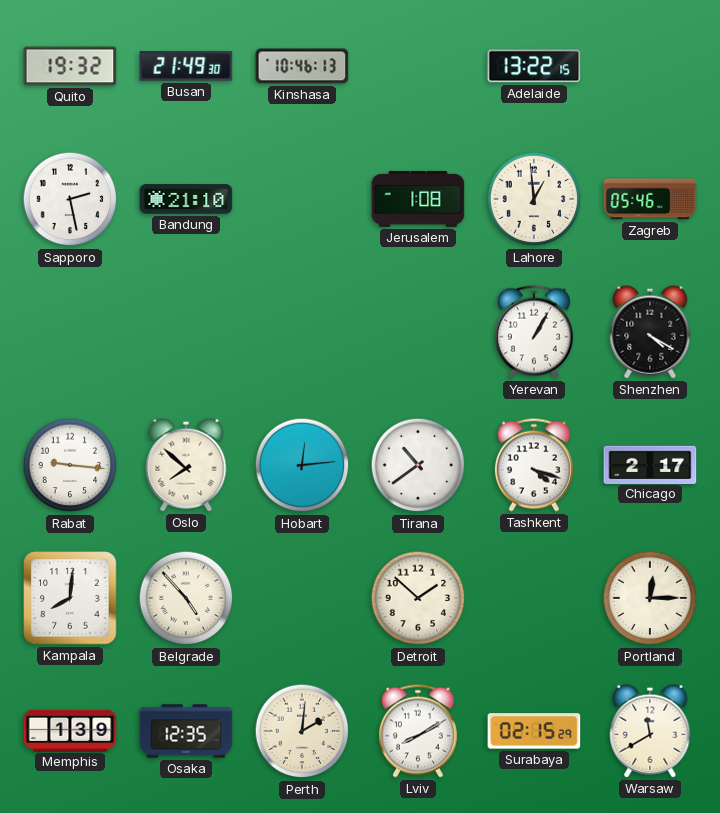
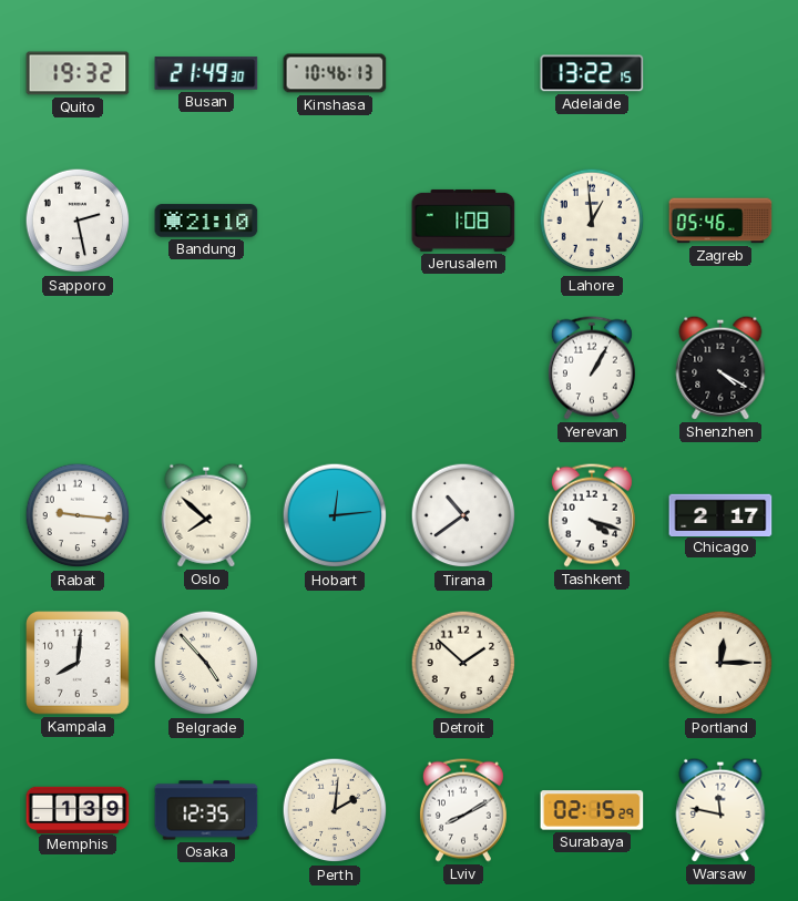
Warsaw: 11:40 -> 11:47 (720, 810)
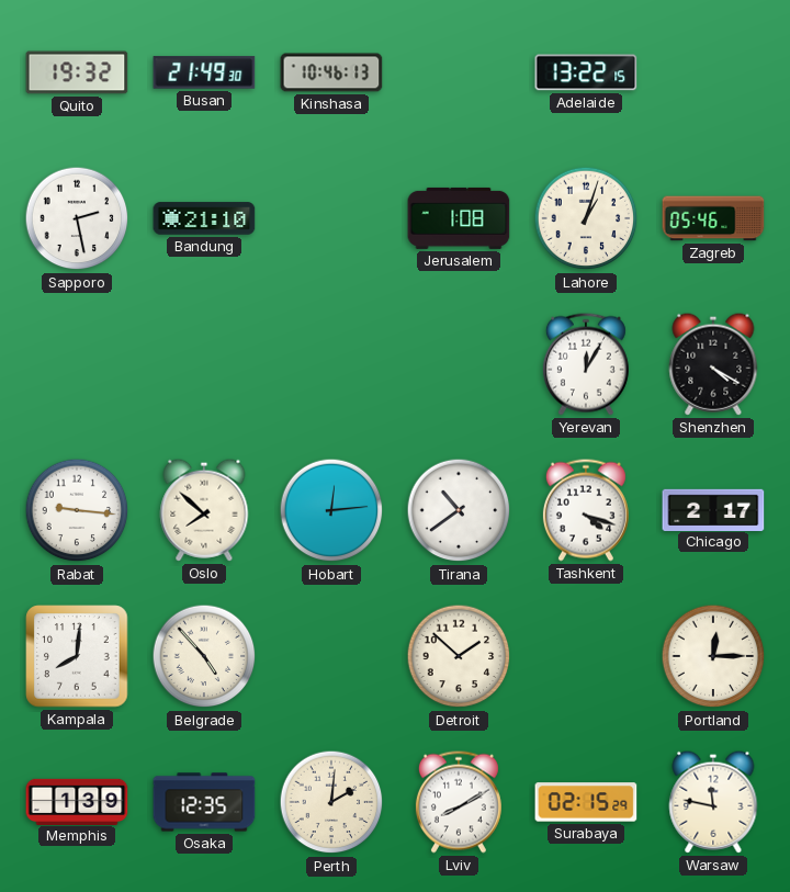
Lahore: 12:59 -> 1:03 (586, 218)
Yerevan: 1:05 -> 12:05 (586, 364)
